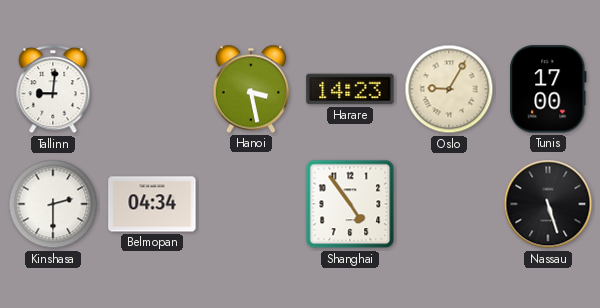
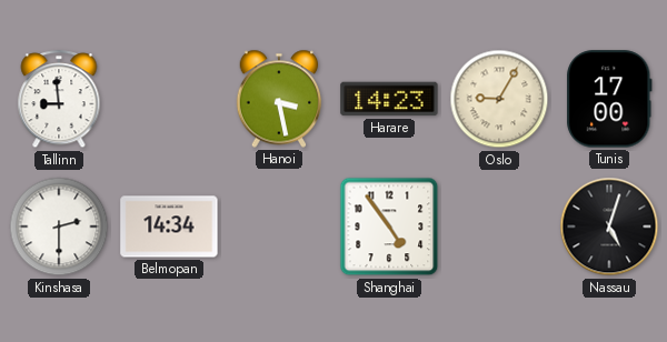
Tallinn: 9:01 -> 8:59 (59, 100)
Belmopan: 04:34 -> 14:34 (169, 227)
Nassau: 5:27 -> 5:03 (609, 227)
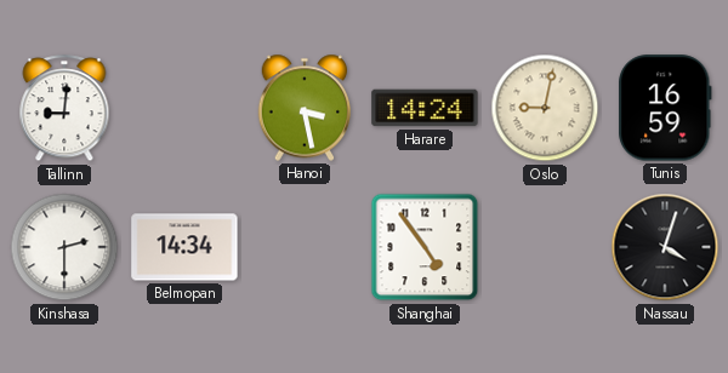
Tallinn: 8:59 -> 9:01 (64, 109)
Harare: 14:23 -> 14:24 (425, 108)
Oslo: 9:05 -> 9:02 (545, 108)
Tunis: 17:00 -> 16:59 (665, 108)
Nassau: 5:03 -> 4:03 (665, 247)
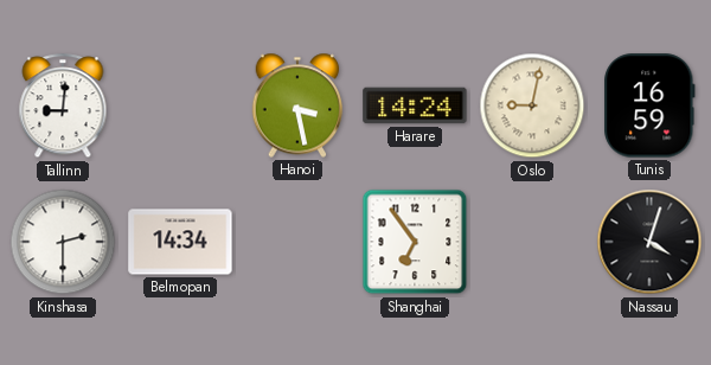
Shanghai: 4:54 -> 6:54 (415, 242)
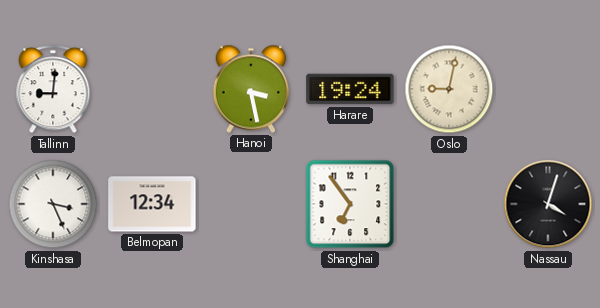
Harare: 14:24 -> 19:24 (350, 89)
Tunis: 16:59 -> none (649, 105)
Kinshasa: 2:30 -> 3:26 (53, 204)
Belmopan: 14:34 -> 12:34 (152, 204)
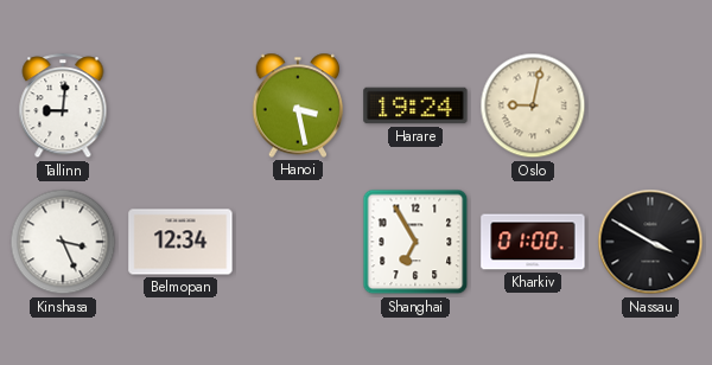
Shanghai: 6:54 -> 6:55 (415, 242)
Kharkiv: none -> 01:00 (533, 242)
Nassau: 4:03 -> 3:50 (650, 242)
